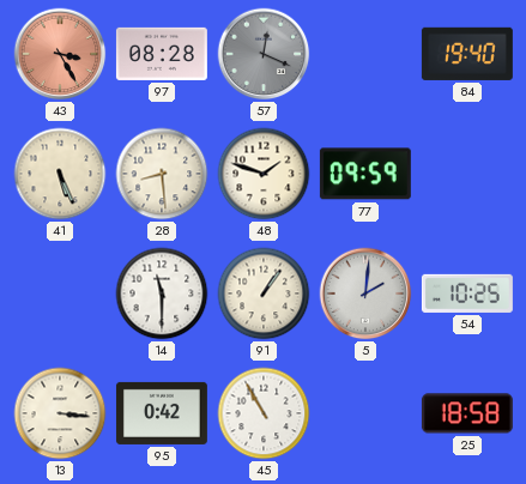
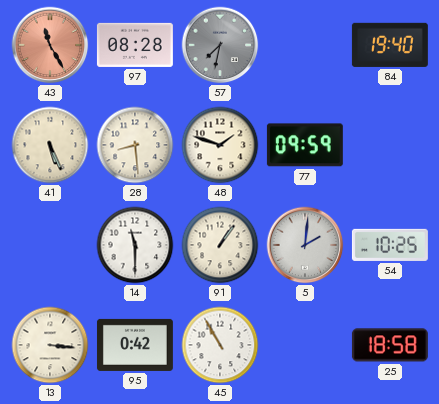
43: 3:25 -> 11:25 (50, 45)
57: 12:19 -> 7:32 (220, 45)
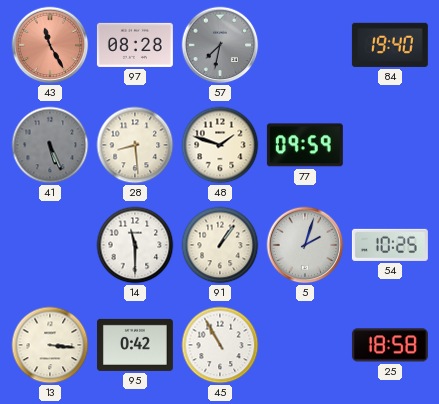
41 dial: cream -> grey (50, 145)
5: 2:01 -> 2:03 (305, 245)
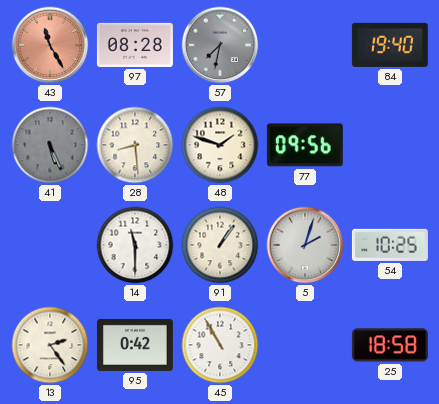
77: 09:59 -> 09:56 (305, 145)
13: 3:16 -> 2:24 (50, 345)
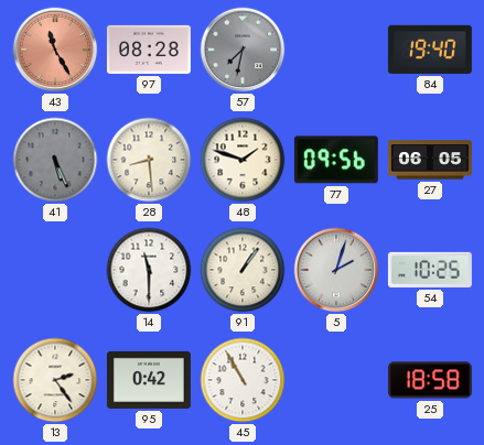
27: none -> 06:05 (430, 160)
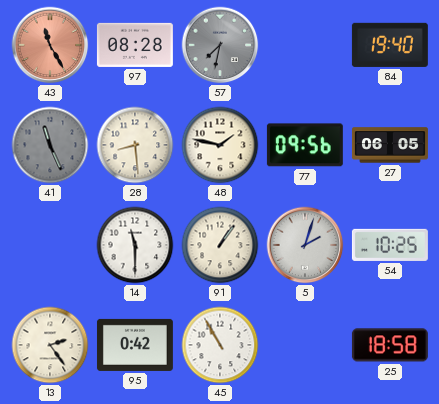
41: 5:26 -> 11:26 (50, 145)
48: 1:48 -> 1:47 (220, 145)
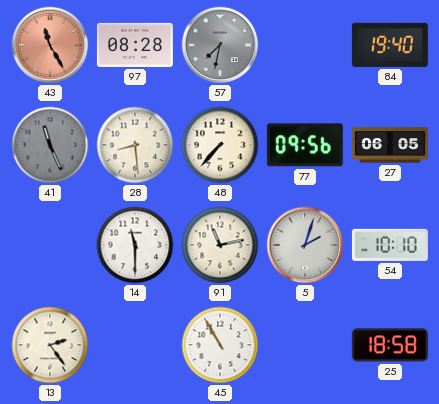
48: 1:47 -> 7:37 (220, 145)
91: 1:06 -> 11:13 (220, 245)
54: 10:25 -> 10:10 (390, 245)
95: 0:42 -> none (135, 345)
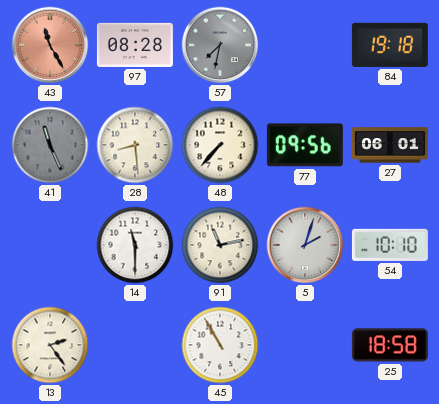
84: 19:40 -> 19:18 (390, 45)
27: 06:05 -> 06:01 (390, 145)
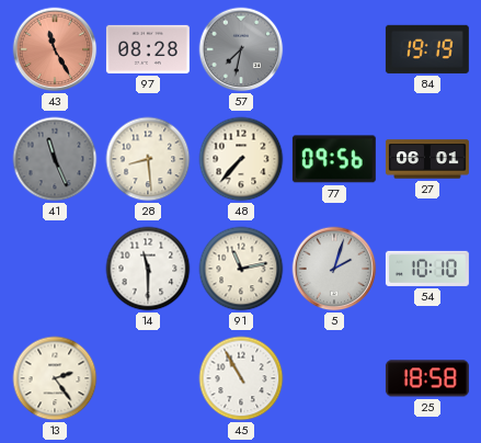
84: 19:18 -> 19:19 (427, 49)
